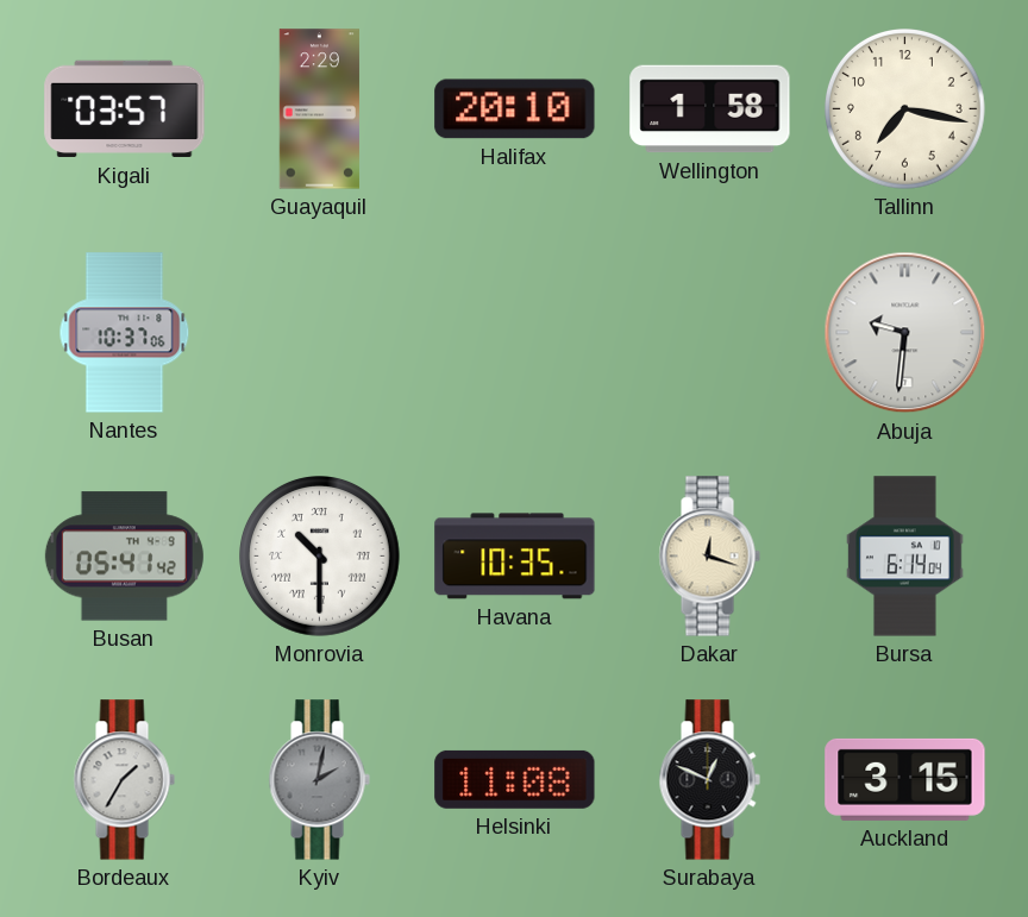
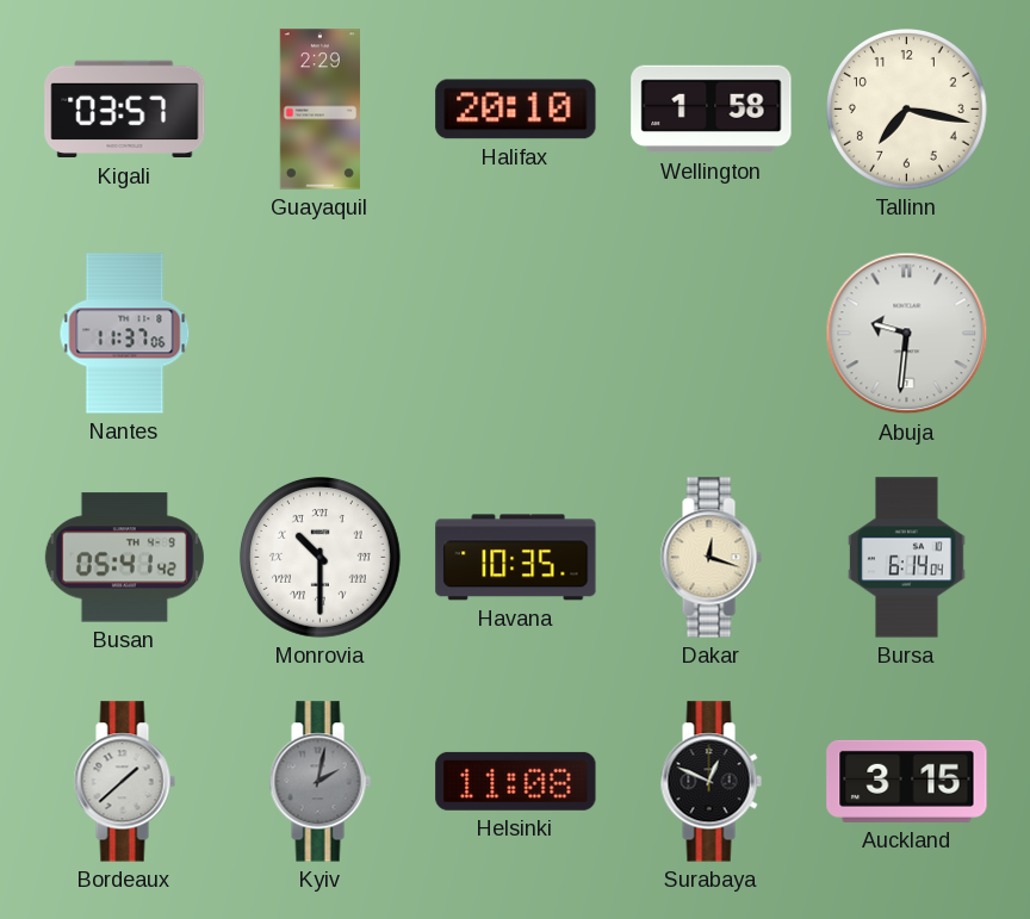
Nantes: 10:37 -> 11:37 (125, 334)
Bordeaux: 1:35 -> 1:38 (124, 782)
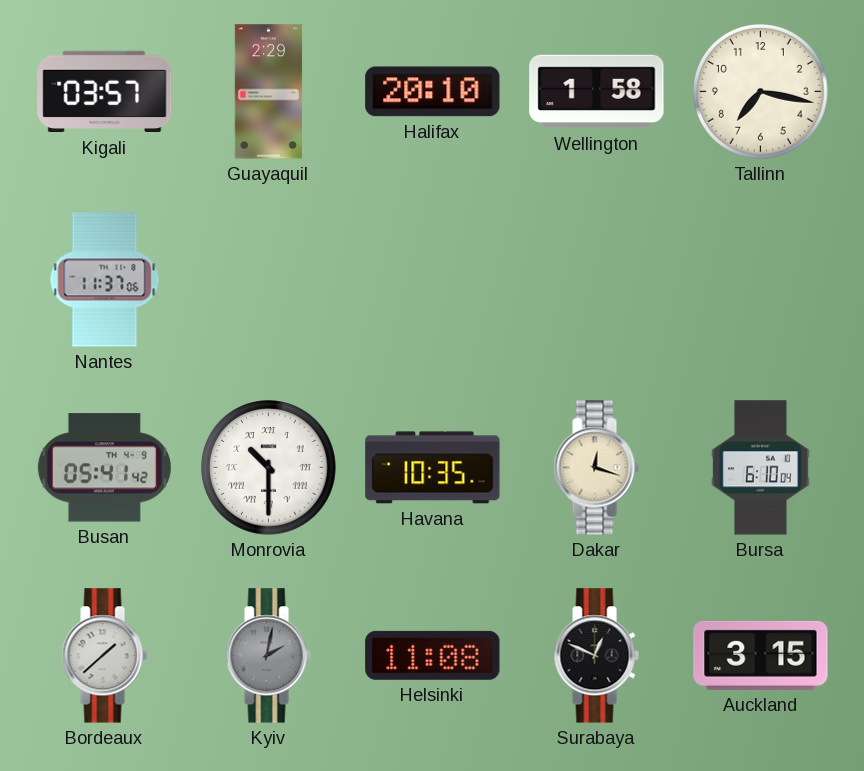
Abuja: 9:31 -> none (907, 334)
Bursa: 6:14 -> 6:10 (761, 468)
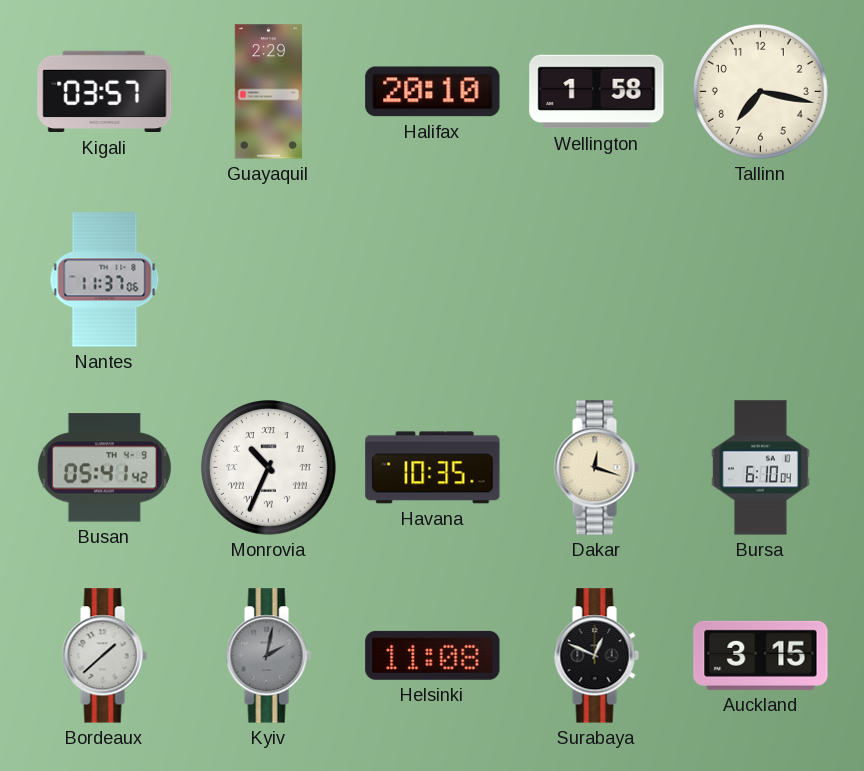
Monrovia: 10:30 -> 10:34 (269, 468)
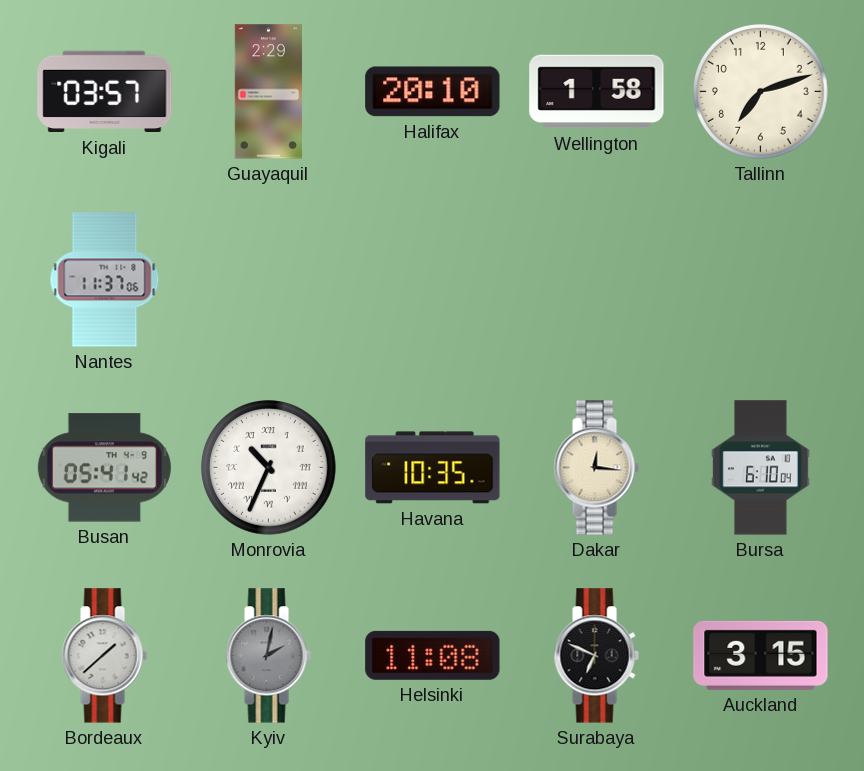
Tallinn: 7:17 -> 7:12 (761, 92)
Dakar: 12:18 -> 12:16 (596, 468)
Surabaya: 12:49 -> 6:49 (596, 656)
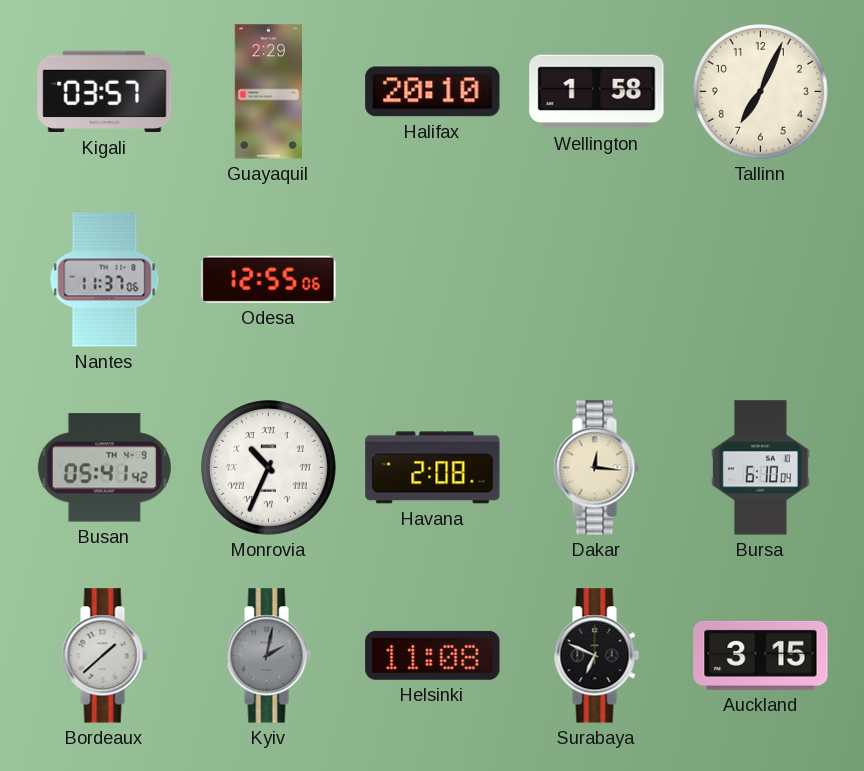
Tallinn: 7:12 -> 7:04 (761, 92)
Odesa: none -> 12:55 (269, 279)
Havana: 10:35 -> 2:08 (433, 468)
